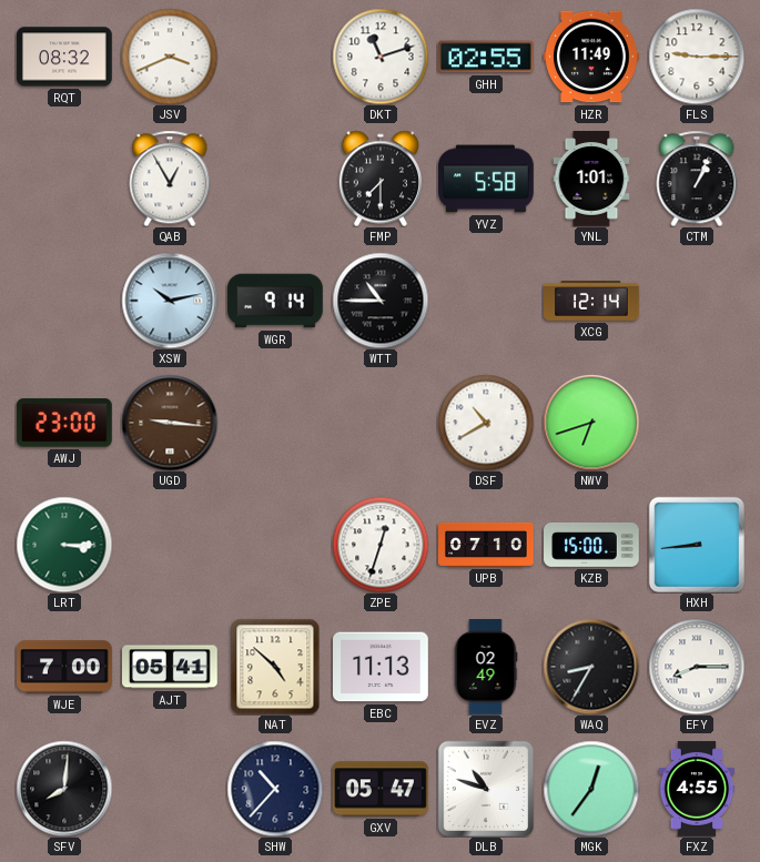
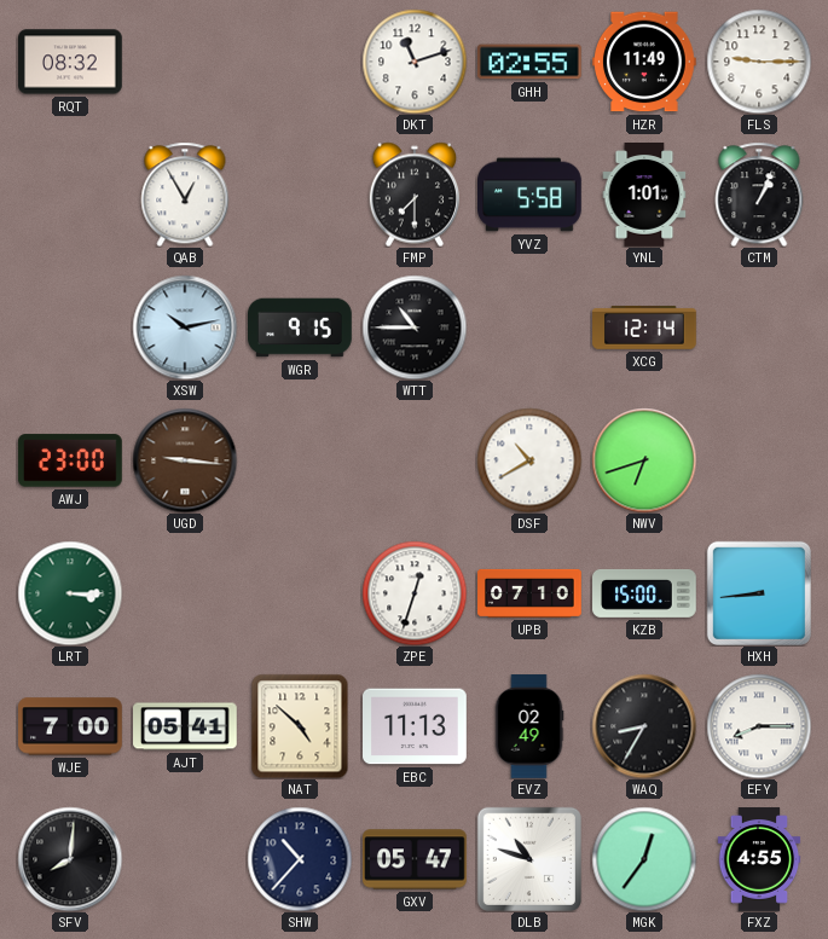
JSV: 3:41 -> none (170, 57)
WGR: 9:14 -> 9:15 (300, 328)
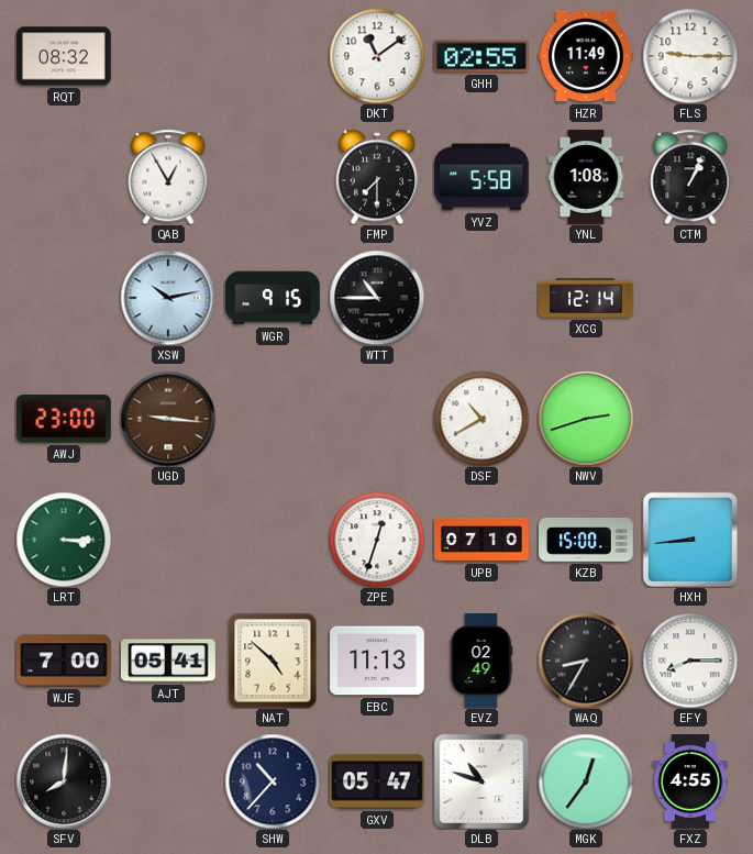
DKT: 11:12 -> 11:09 (377, 56)
YNL: 1:01 -> 1:08 (586, 178)
NWV: 6:42 -> 2:42 (586, 419)
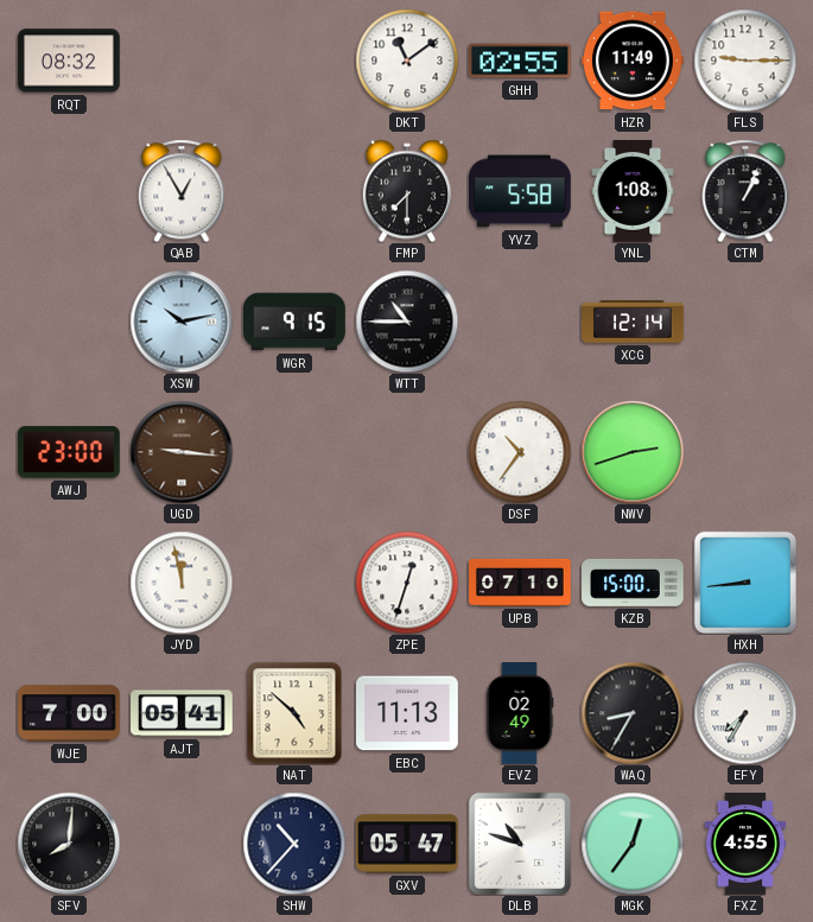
DSF: 10:40 -> 10:36 (520, 452)
LRT: 3:15 -> none (64, 540)
JYD: none -> 11:58 (182, 583)
EFY: 8:15 -> 7:35 (745, 713)
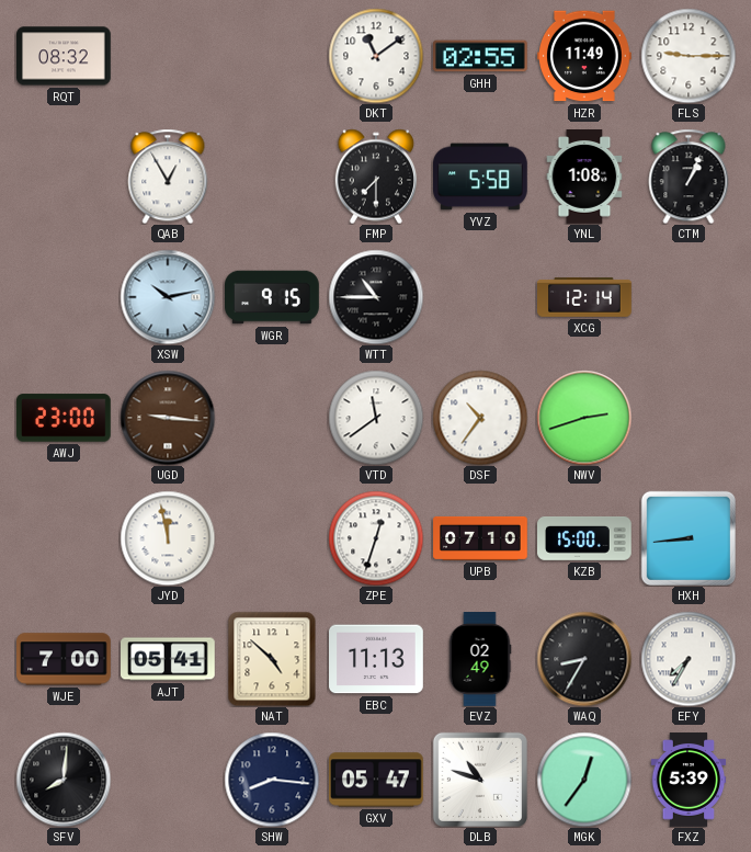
VTD: none -> 11:39 (376, 418)
SHW: 10:37 -> 8:16 (272, 780)
FXZ: 4:55 -> 5:39 (689, 780)
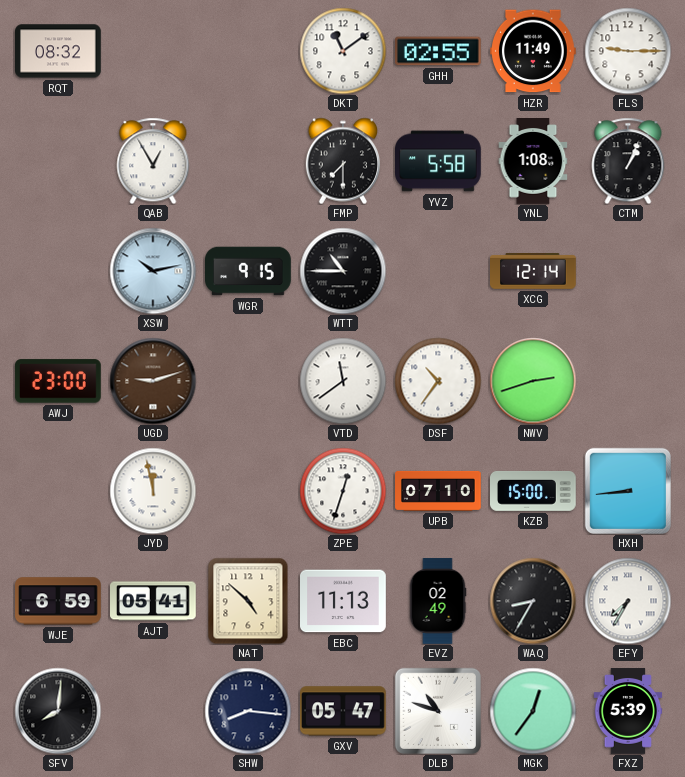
UGD: 9:16 -> 9:12 (153, 381)
WJE: 7:00 -> 6:59 (58, 601)
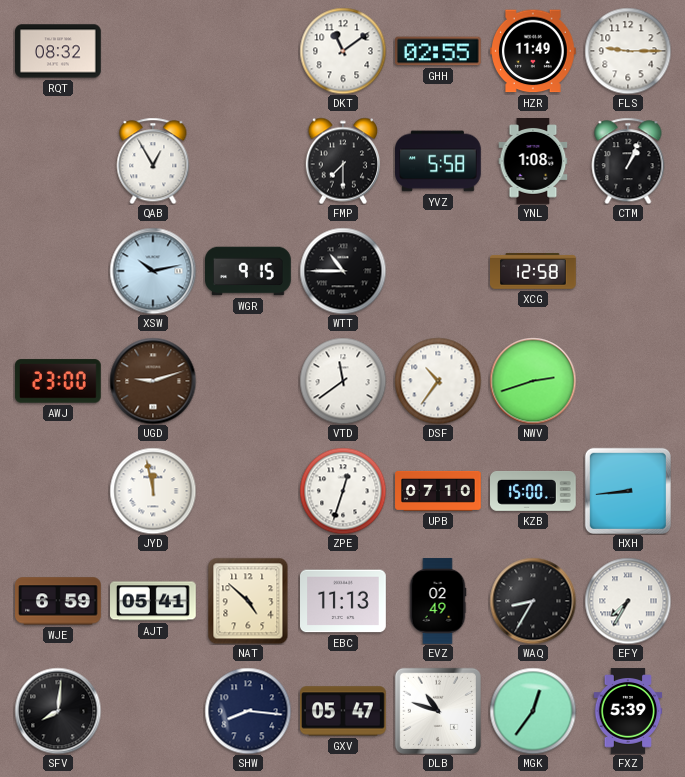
XCG: 12:14 -> 12:58 (534, 272)
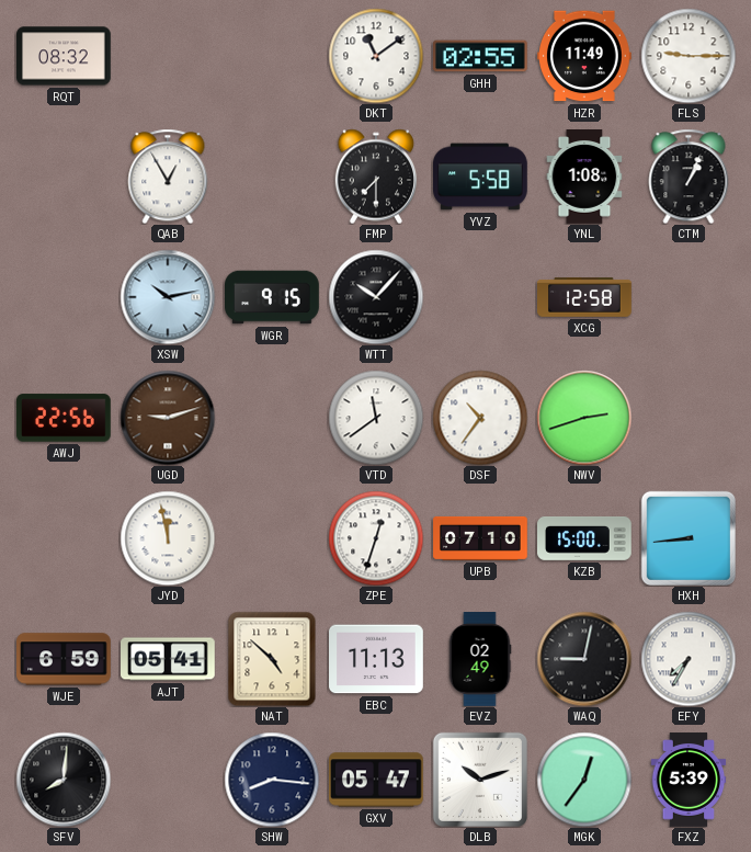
WTT: 10:45 -> 10:07 (376, 297)
AWJ: 23:00 -> 22:56 (64, 418)
WAQ: 8:35 -> 9:02 (584, 659)
DLB: 10:48 -> 10:12 (480, 780)
